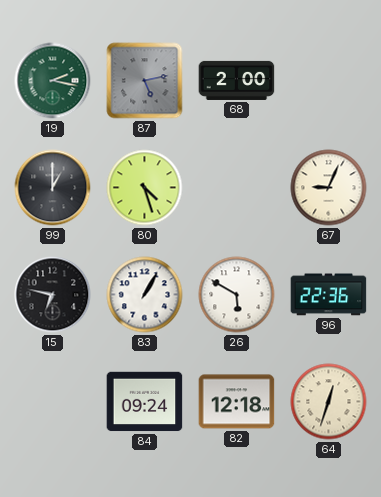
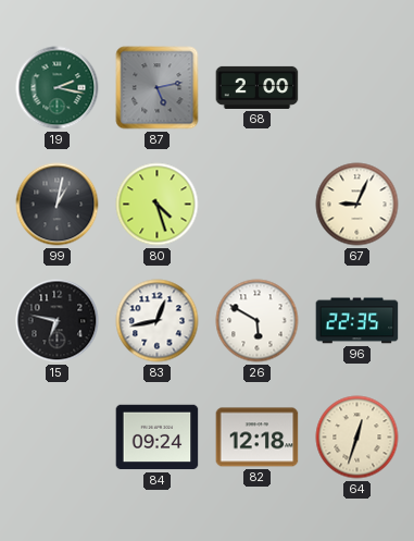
99: 1:00 -> 1:02 (58, 205)
83: 1:05 -> 12:43 (158, 321)
96: 22:36 -> 22:35 (357, 321)
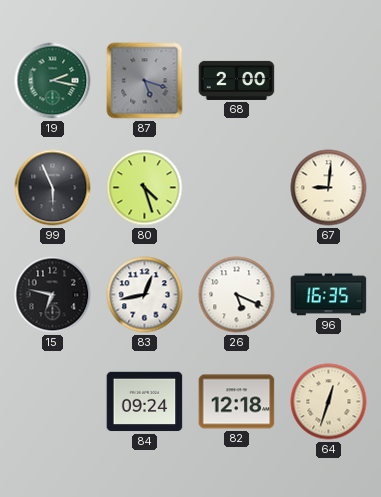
87: 5:13 -> 5:18 (145, 81)
99: 1:02 -> 5:56 (53, 188)
67: 9:04 -> 9:01 (329, 188)
26: 5:50 -> 5:19 (237, 295)
96: 22:35 -> 16:35 (329, 295)
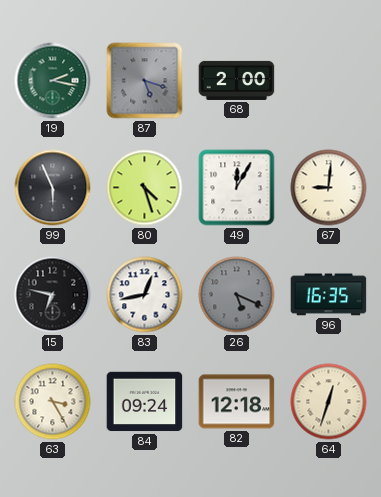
49: none -> 12:05 (237, 188)
26 dial: white -> grey (237, 295)
63: none -> 3:25 (53, 402)
